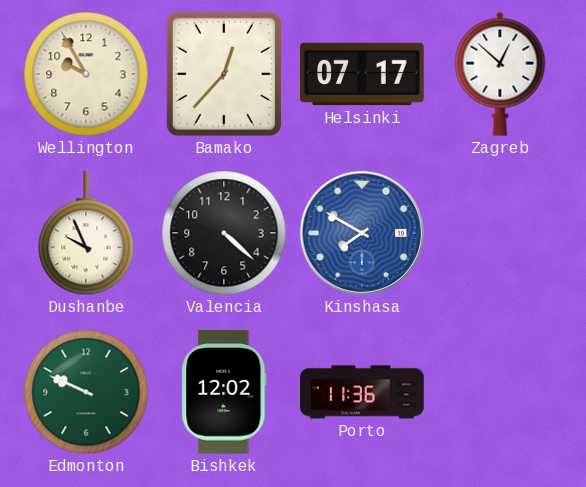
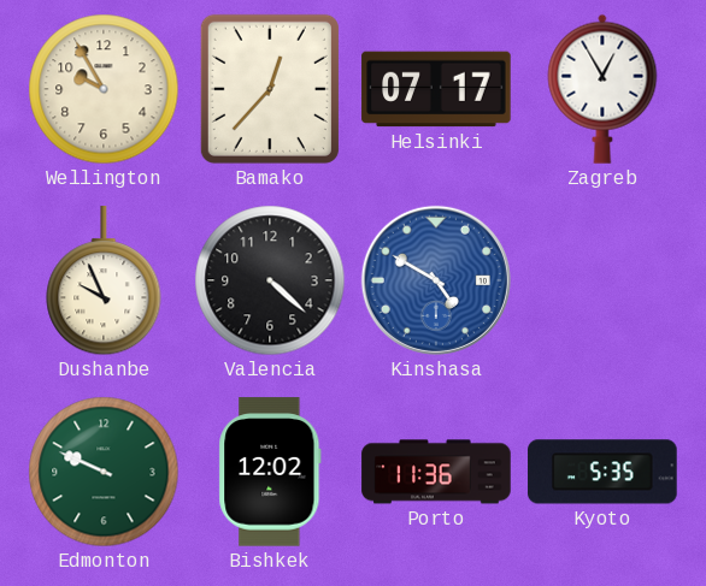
Zagreb: 12:52 -> 12:55 (602, 89)
Kinshasa: 7:50 -> 4:50 (436, 280)
Kyoto: none -> 5:35 (602, 472)
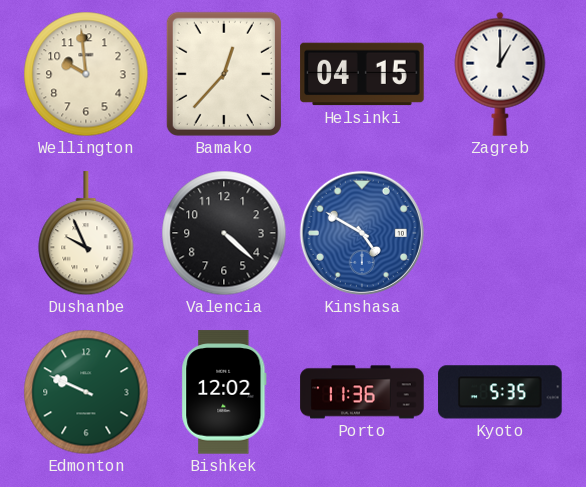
Wellington: 9:55 -> 9:59 (86, 74)
Helsinki: 07:17 -> 04:15 (362, 74)
Zagreb: 12:55 -> 1:00 (500, 74)
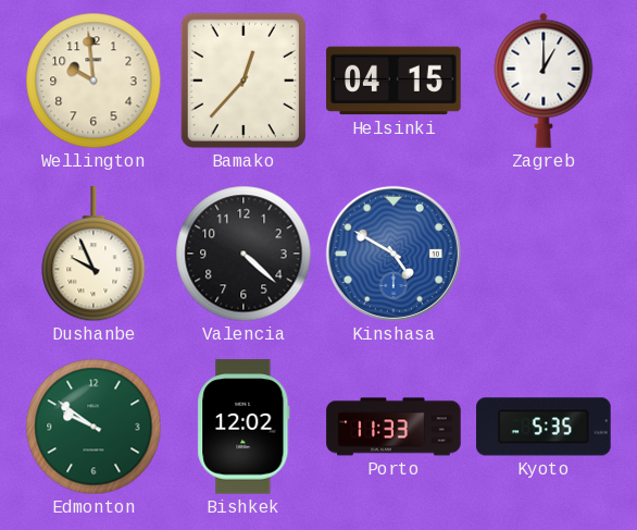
Edmonton: 9:49 -> 9:51 (93, 427)
Porto: 11:36 -> 11:33 (394, 427)
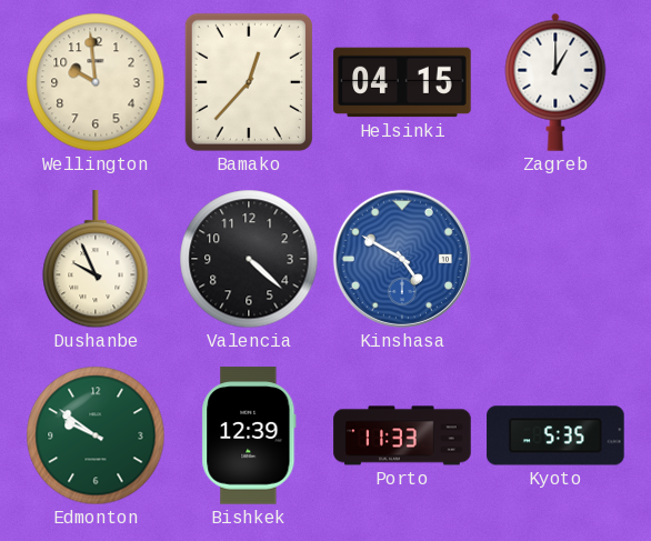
Bishkek: 12:02 -> 12:39 (249, 435)
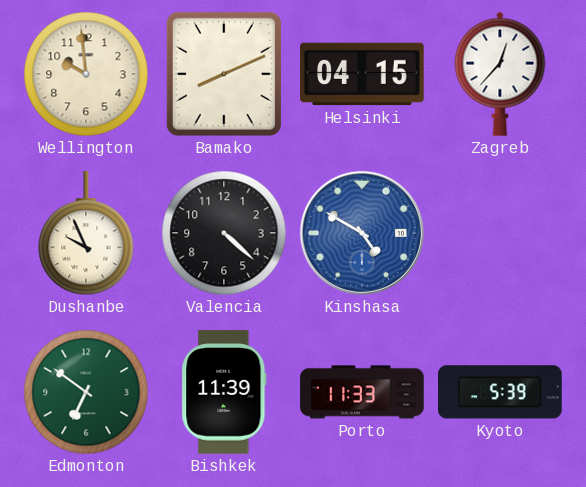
Bamako: 12:37 -> 8:11 (224, 74)
Zagreb: 1:00 -> 12:37 (500, 74)
Edmonton: 9:51 -> 6:51 (86, 392)
Bishkek: 12:39 -> 11:39 (224, 392)
Kyoto: 5:35 -> 5:39 (500, 392)
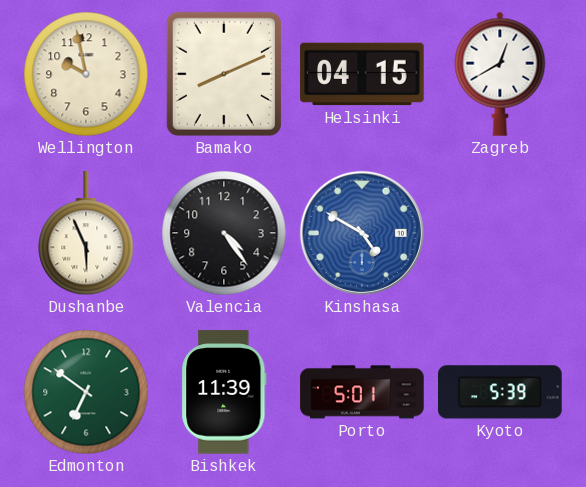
Wellington: 9:59 -> 9:58 (86, 74)
Zagreb: 12:37 -> 12:40 (500, 74)
Dushanbe: 9:56 -> 5:56 (86, 234)
Valencia: 4:22 -> 4:24 (224, 233)
Porto: 11:33 -> 5:01 (362, 392)
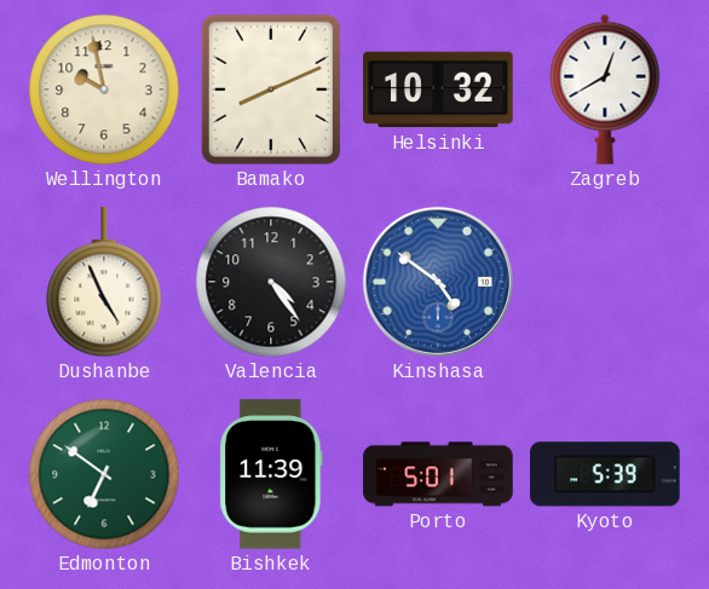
Helsinki: 04:15 -> 10:32 (438, 89)
Dushanbe: 5:56 -> 4:56 (104, 283)
Kinshasa: 4:50 -> 4:51 (438, 282)
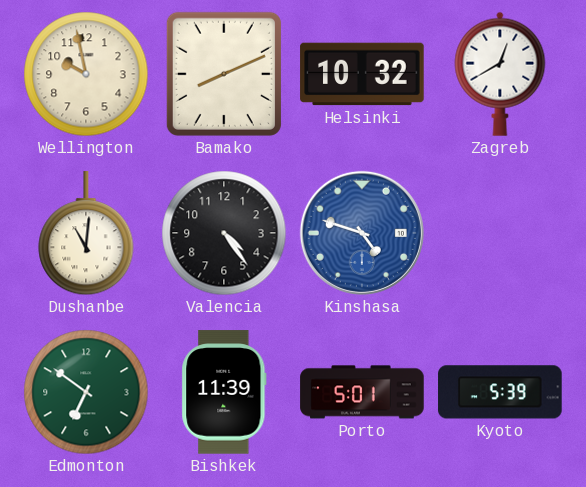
Dushanbe: 4:56 -> 11:01 (86, 234)
Kinshasa: 4:51 -> 4:48 (362, 233)
